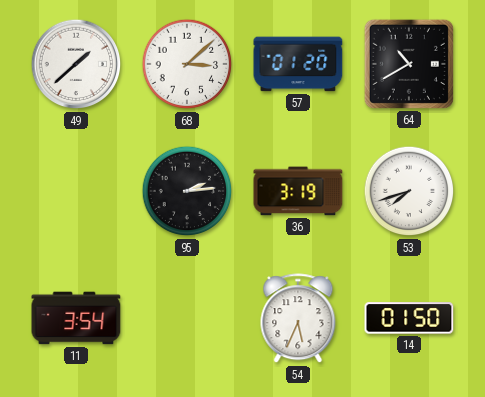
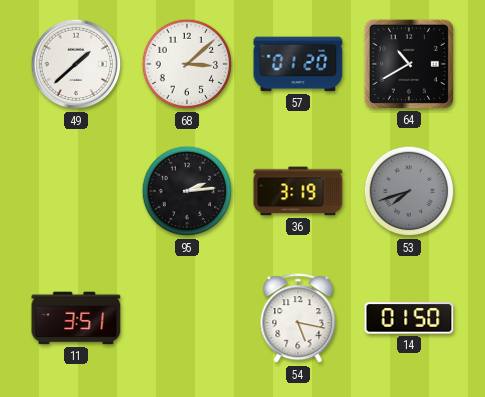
53 dial: white -> grey (409, 191)
11: 3:54 -> 3:51 (76, 318)
54: 5:34 -> 5:17 (298, 319)
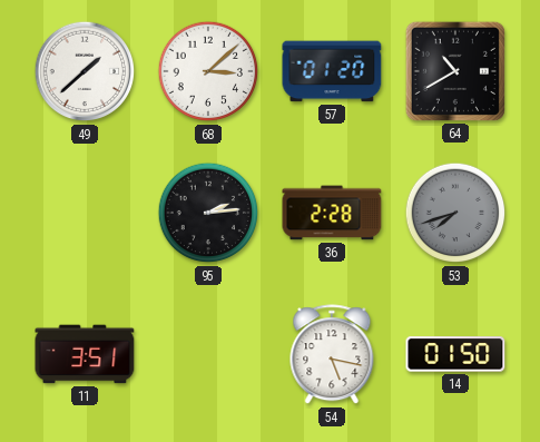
36: 3:19 -> 2:28 (332, 213)
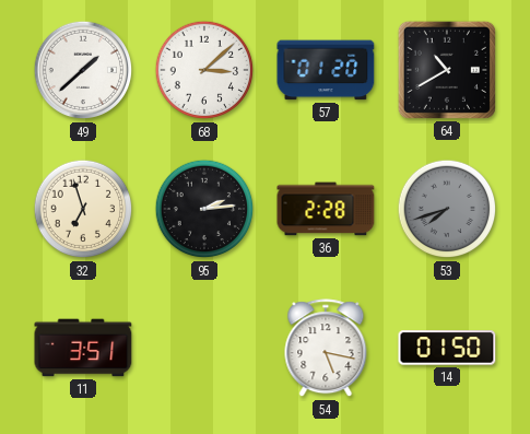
32: none -> 6:57 (83, 209)
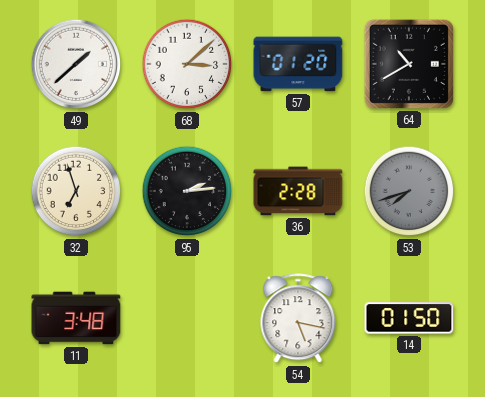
11: 3:51 -> 3:48 (76, 318)
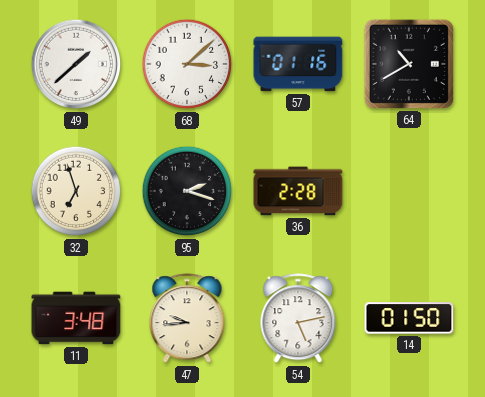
57: 01:20 -> 01:16 (298, 64)
95: 2:14 -> 2:18 (187, 191)
53: 7:42 -> none (409, 191)
47: none -> 9:44 (187, 319)
54: 5:17 -> 5:13 (298, 319)
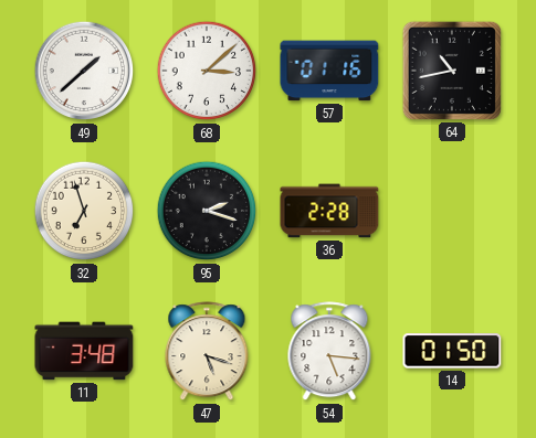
64: 10:40 -> 10:43 (452, 71)
47: 9:44 -> 5:18 (207, 352)
54: 5:13 -> 5:16 (329, 352)
